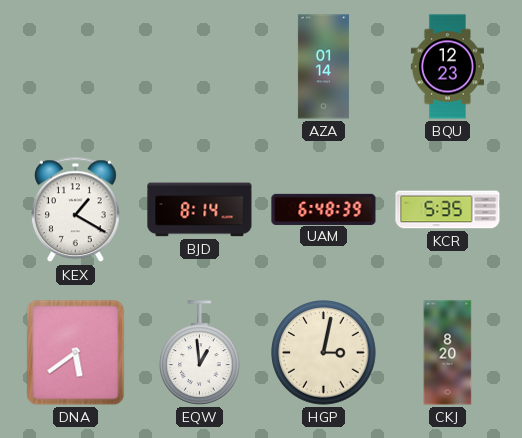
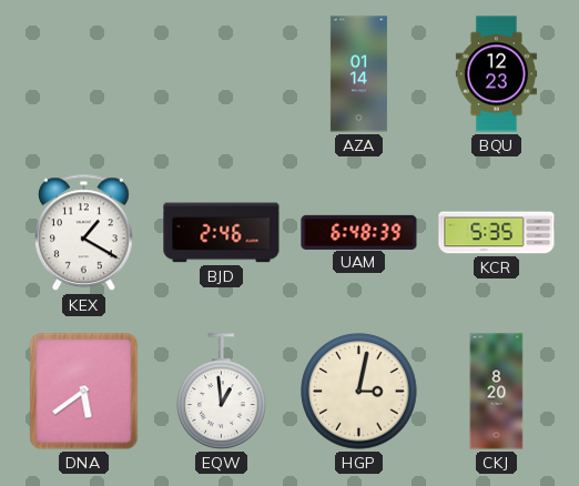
BJD: 8:14 -> 2:46 (222, 233)
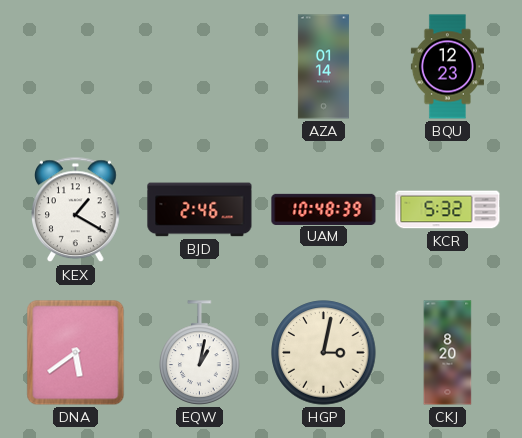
UAM: 6:48 -> 10:48 (324, 209)
KCR: 5:35 -> 5:32 (448, 210)
EQW: 12:59 -> 1:02 (200, 353)
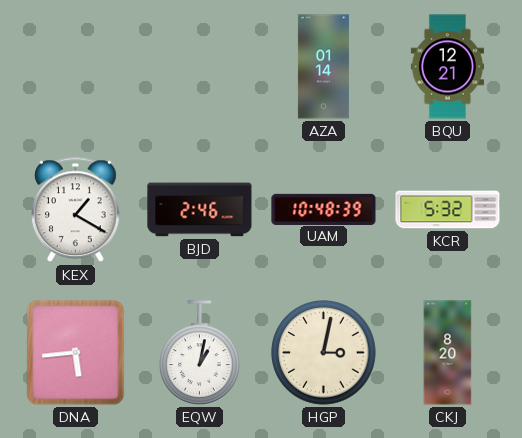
BQU: 12:23 -> 12:21 (447, 67)
DNA: 5:39 -> 5:44 (76, 353)
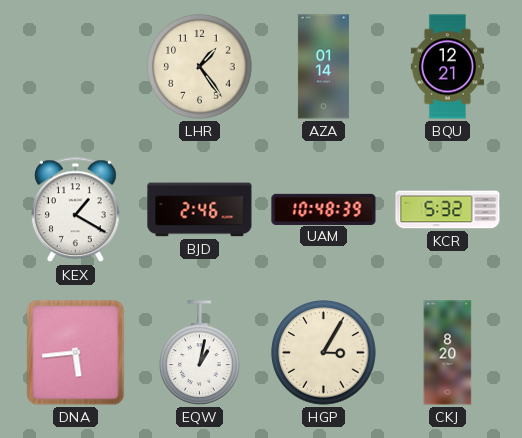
LHR: none -> 1:24 (200, 67)
HGP: 3:02 -> 3:05 (324, 353)
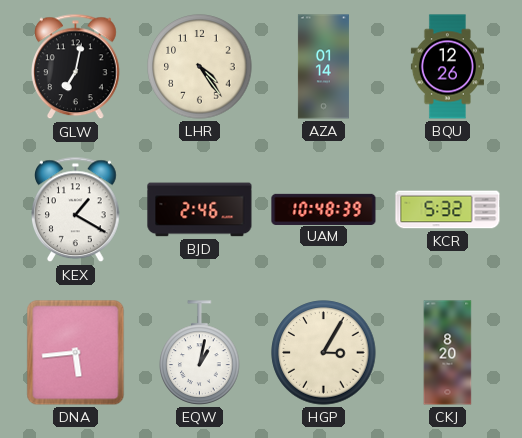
GLW: none -> 7:02 (76, 67)
LHR: 1:24 -> 4:24 (200, 67)
BQU: 12:21 -> 12:26 (447, 67)
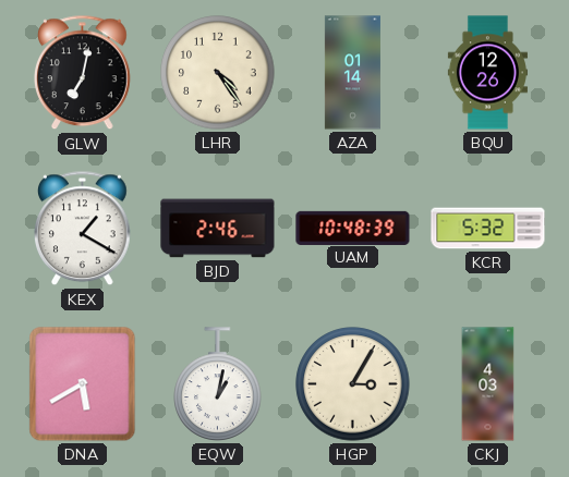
DNA: 5:44 -> 5:40 (83, 384)
CKJ: 8:20 -> 4:03 (488, 384)
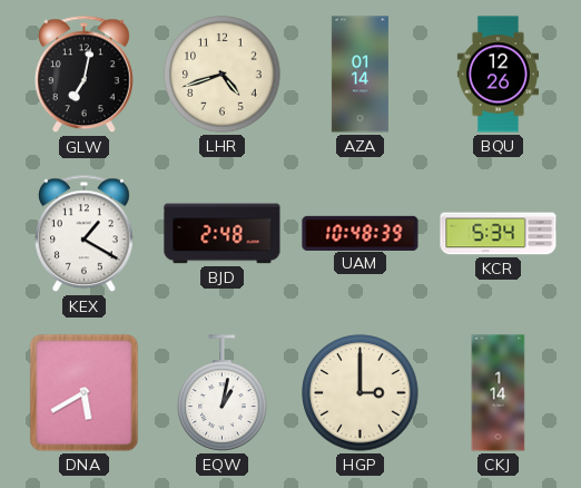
LHR: 4:24 -> 4:42 (223, 75)
BJD: 2:46 -> 2:48 (223, 234)
KCR: 5:32 -> 5:34 (499, 234)
HGP: 3:05 -> 3:00 (361, 393)
CKJ: 4:03 -> 1:14 (499, 393)
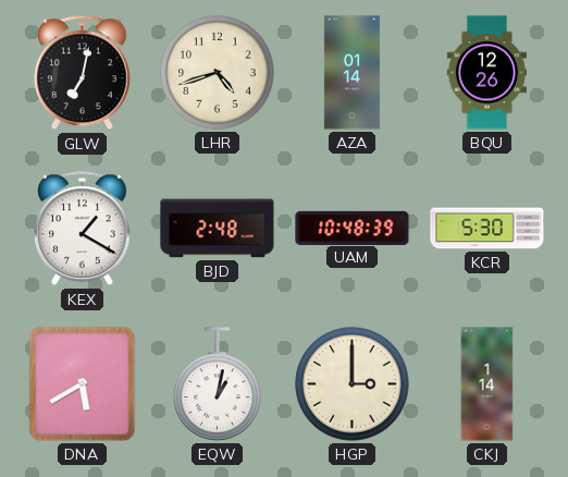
KCR: 5:34 -> 5:30 (487, 229)
